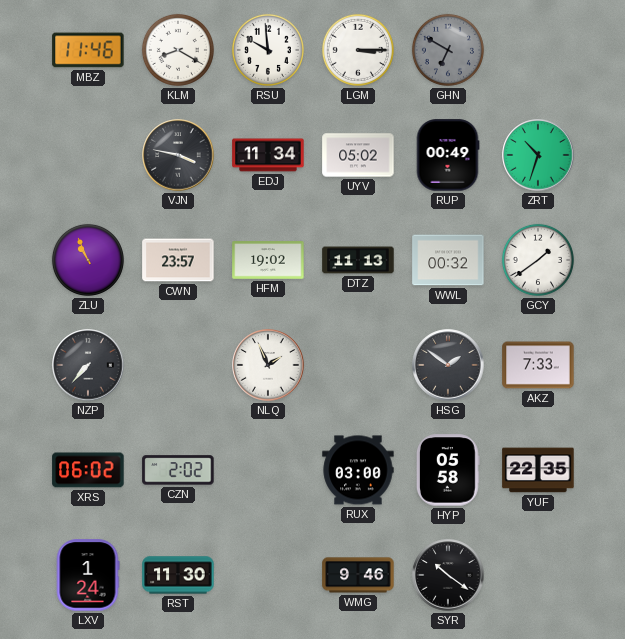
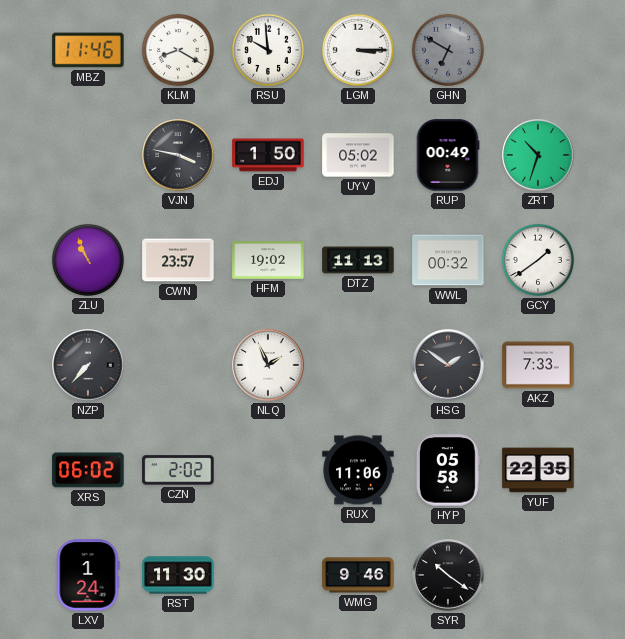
EDJ: 11:34 -> 1:50 (268, 155)
RUX: 03:00 -> 11:06 (358, 470)
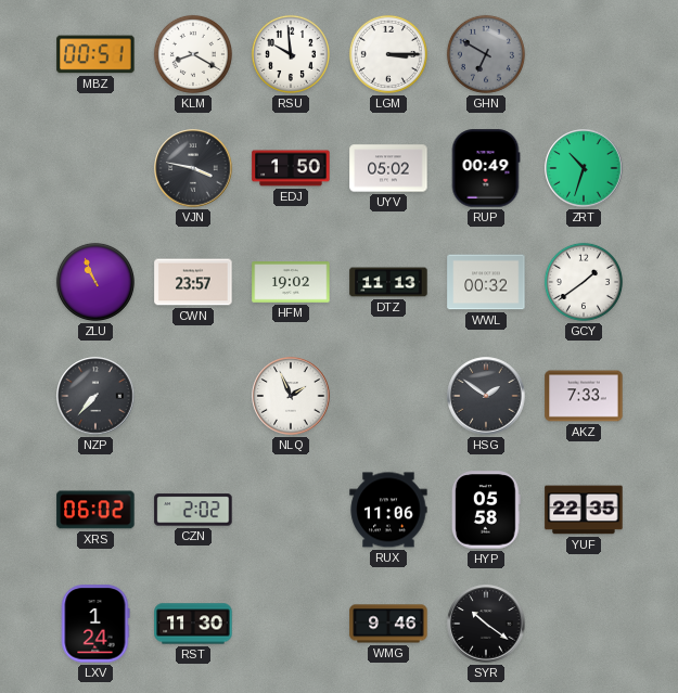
MBZ: 11:46 -> 00:51 (95, 54)
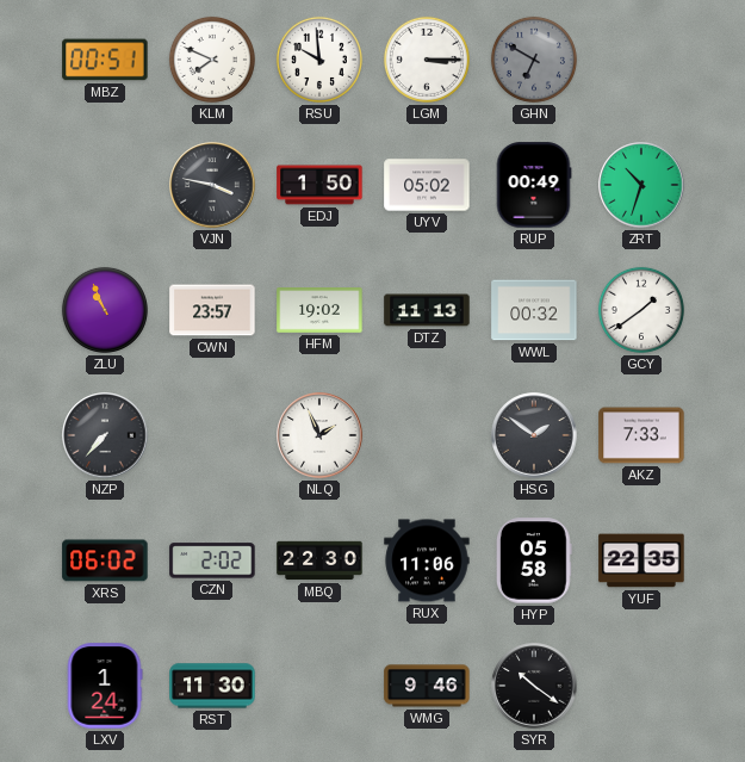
KLM: 8:20 -> 7:49 (212, 60)
MBQ: none -> 22:30 (319, 560)
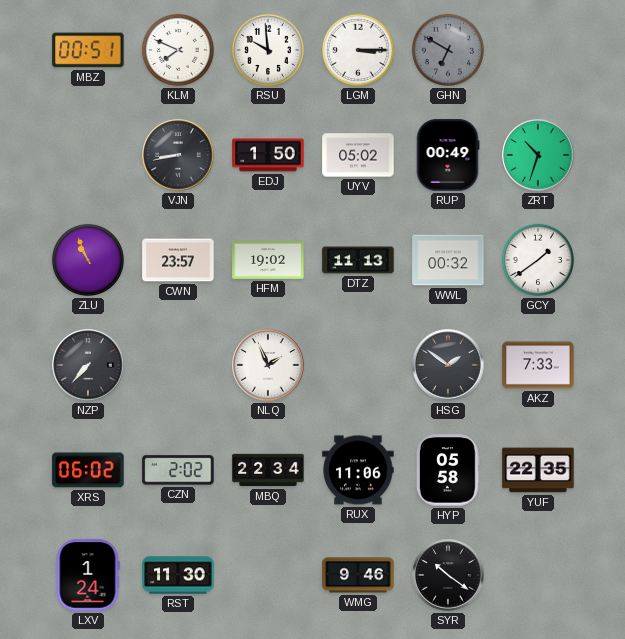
VJN: 3:47 -> 8:43 (178, 155)
MBQ: 22:30 -> 22:34 (268, 470)
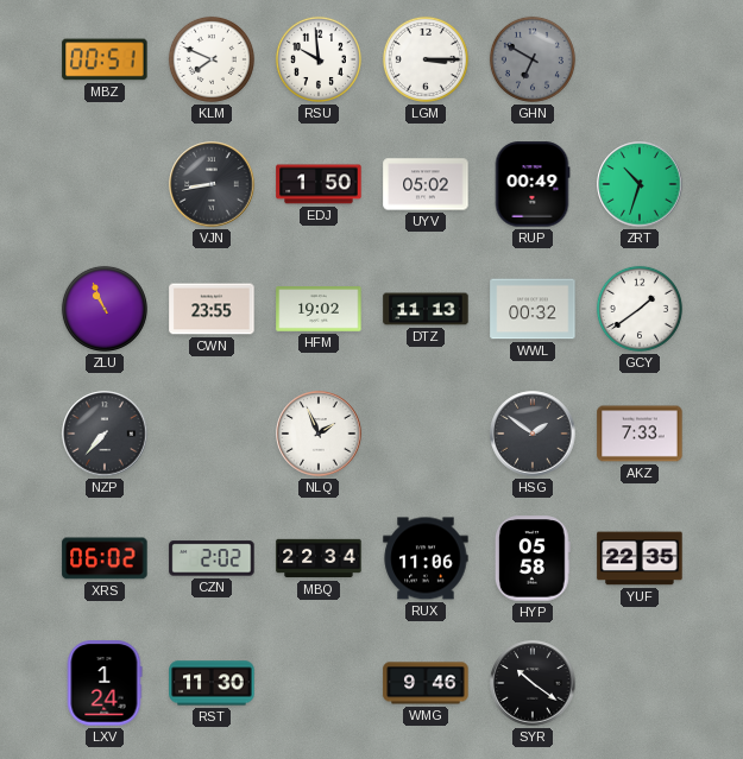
CWN: 23:57 -> 23:55 (212, 309)
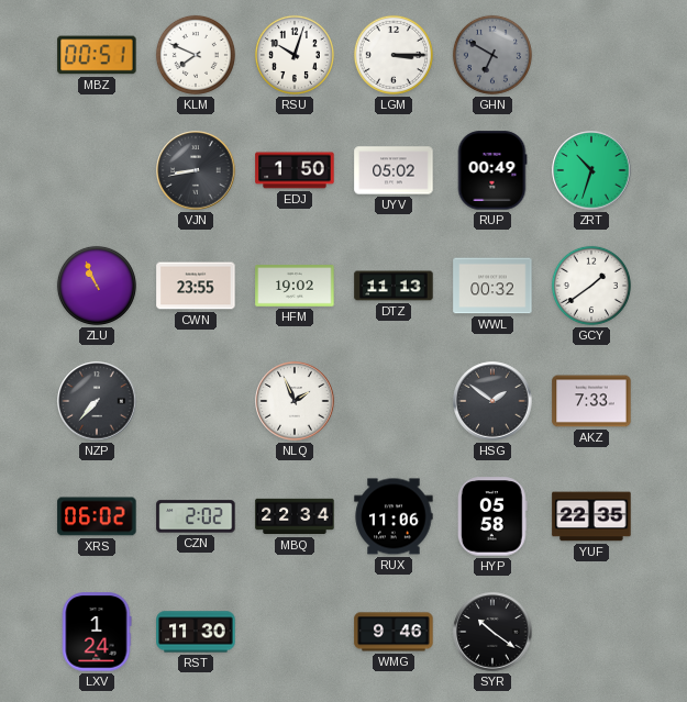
RSU: 9:59 -> 10:03 (295, 55)
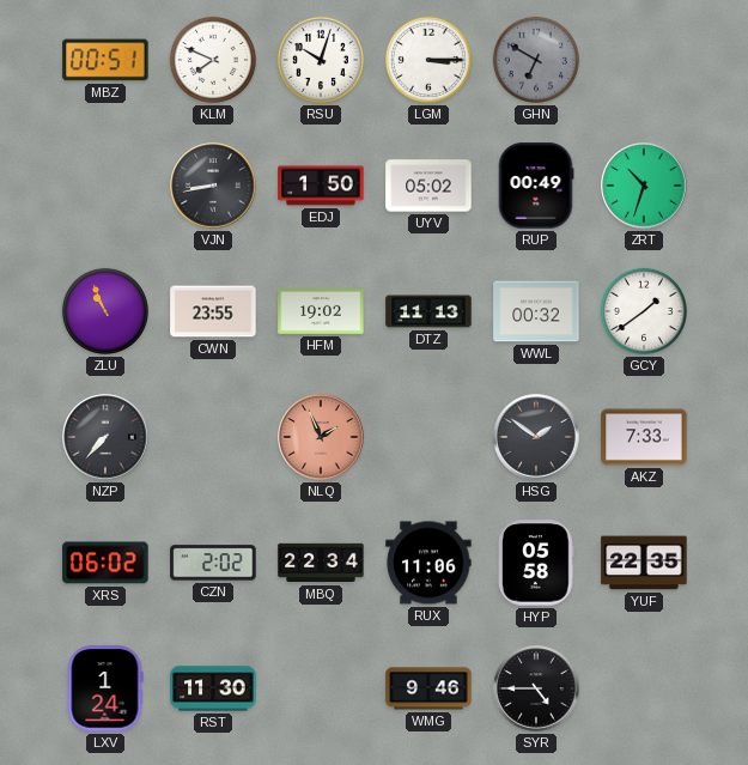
NLQ dial: white -> salmon (321, 437)
SYR: 10:21 -> 4:45 (536, 688)
